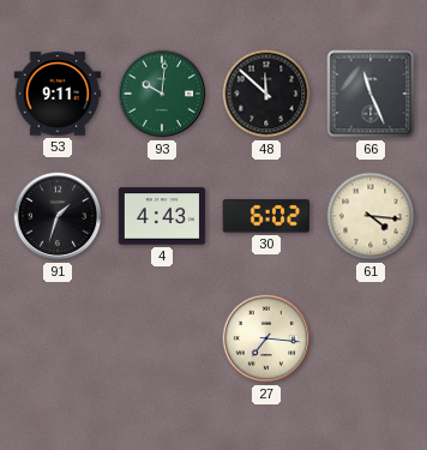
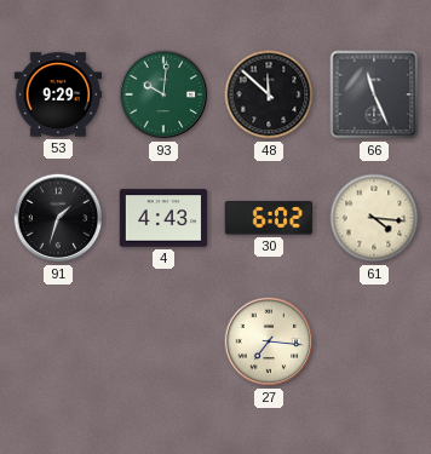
53: 9:11 -> 9:29 (58, 94)
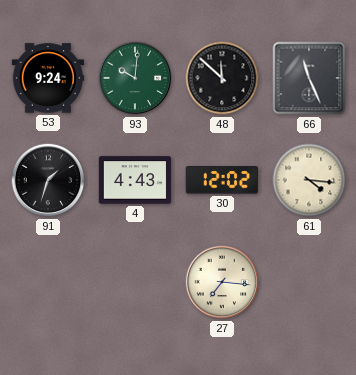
53: 9:29 -> 9:24 (48, 78)
30: 6:02 -> 12:02 (222, 180)
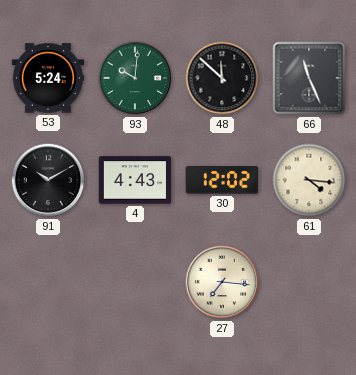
53: 9:24 -> 5:24 (48, 78)
91: 1:33 -> 10:10 (48, 180)
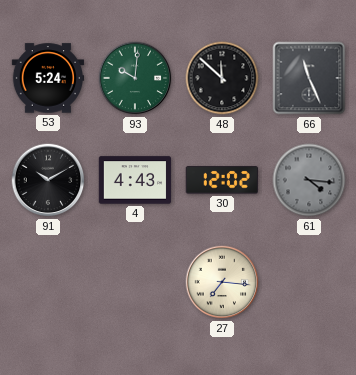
61 dial: cream -> grey (309, 180)
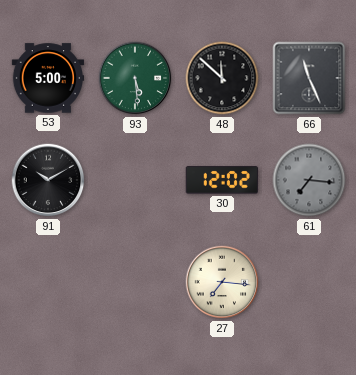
53: 5:24 -> 5:00 (48, 78)
93: 10:01 -> 5:29 (135, 78)
4: 4:43 -> none (135, 180)
61: 4:16 -> 7:16 (309, 180)
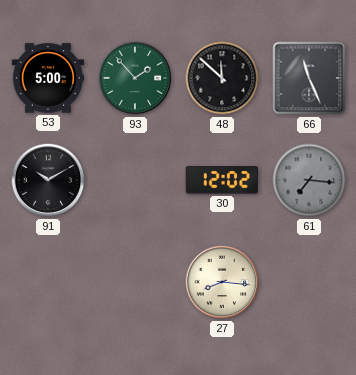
93: 5:29 -> 1:53 (135, 78)
27: 7:16 -> 8:16 (222, 282)
